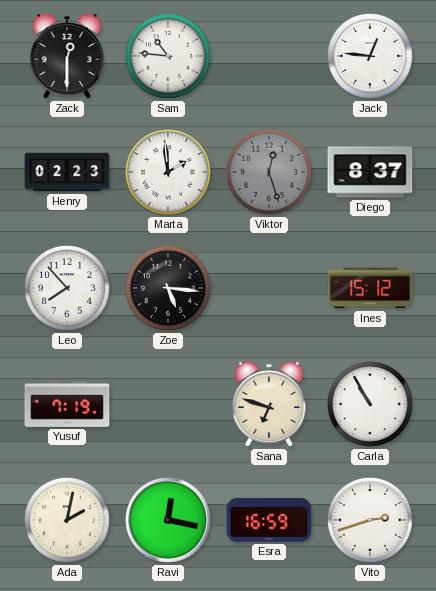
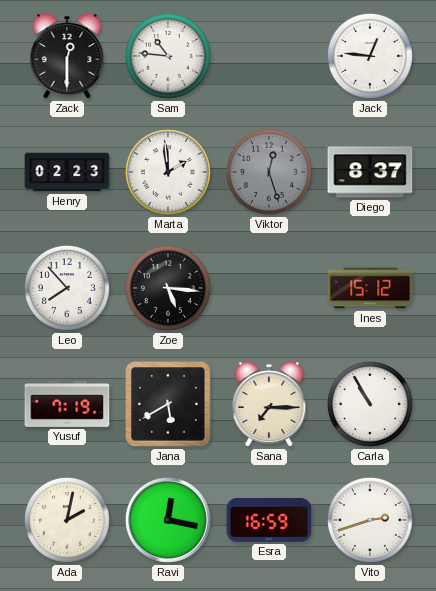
Jana: none -> 5:40 (169, 405)
Sana: 6:48 -> 7:15 (269, 404)
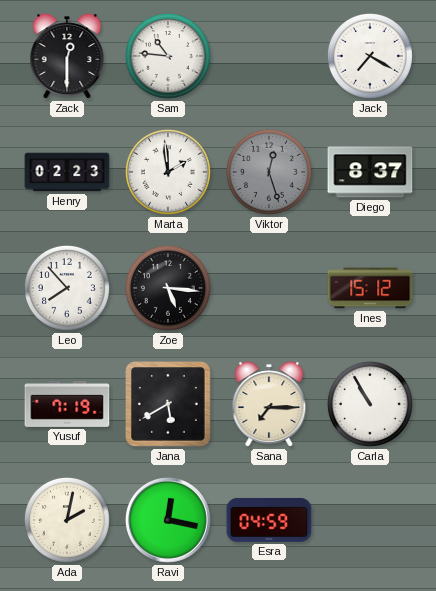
Jack: 12:46 -> 7:20 (370, 56)
Esra: 16:59 -> 04:59 (269, 520)
Vito: 2:42 -> none (370, 520)
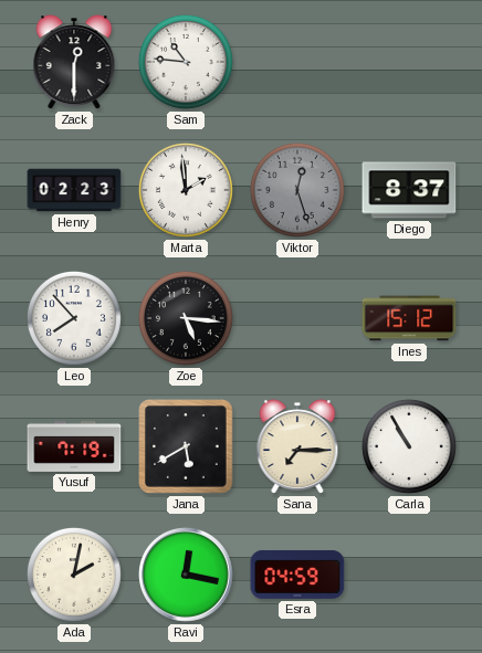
Jack: 7:20 -> none (370, 56)
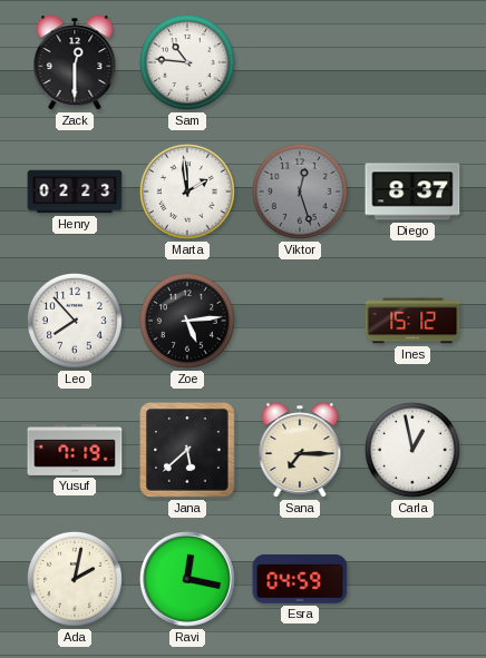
Zoe: 5:16 -> 5:14 (187, 321)
Jana: 5:40 -> 5:38 (188, 451)
Carla: 10:55 -> 12:58 (412, 450)
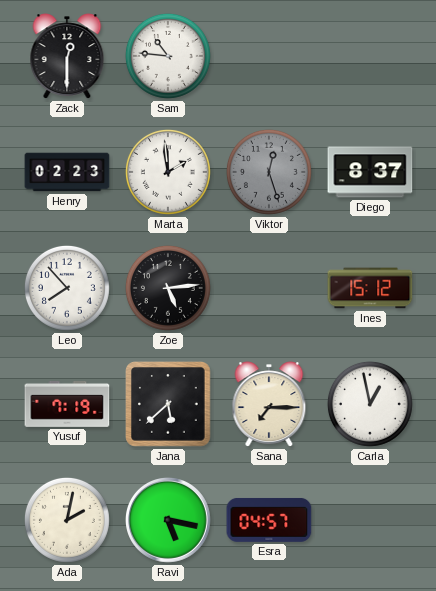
Ravi: 12:17 -> 5:17 (169, 521)
Esra: 04:59 -> 04:57 (269, 520)
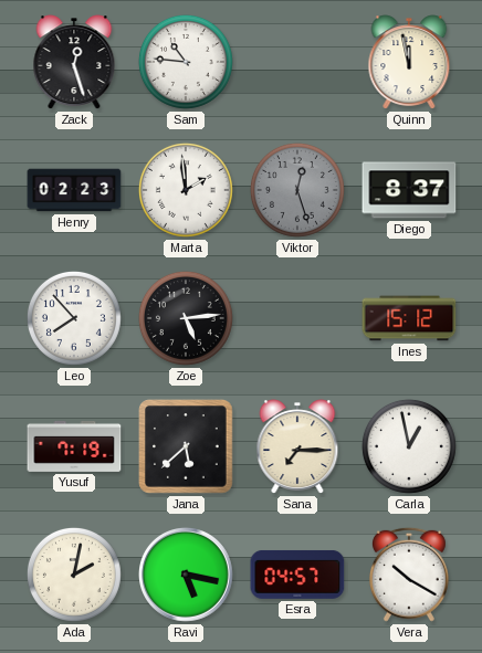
Zack: 12:30 -> 12:27 (74, 62)
Quinn: none -> 11:58 (409, 62)
Vera: none -> 10:20 (409, 575)
